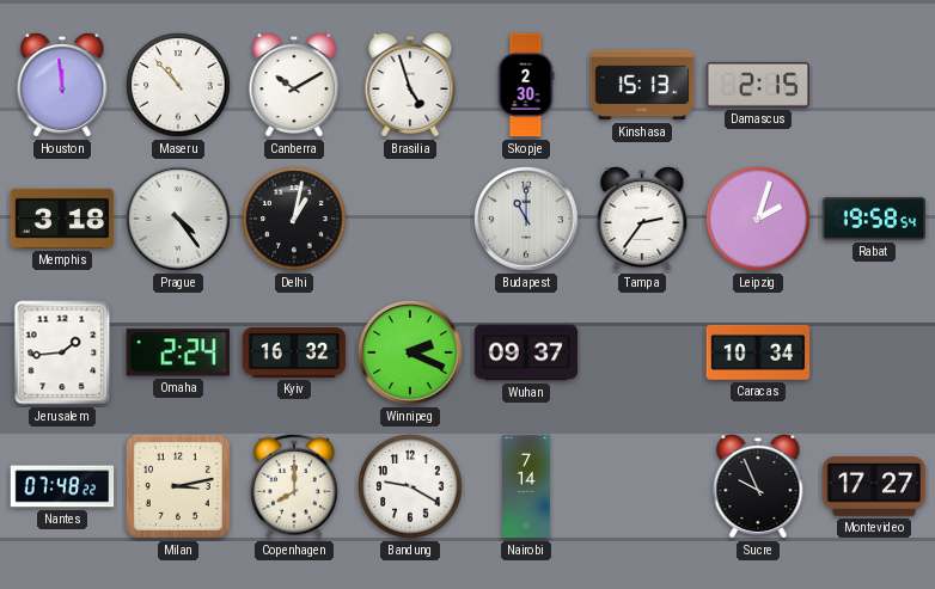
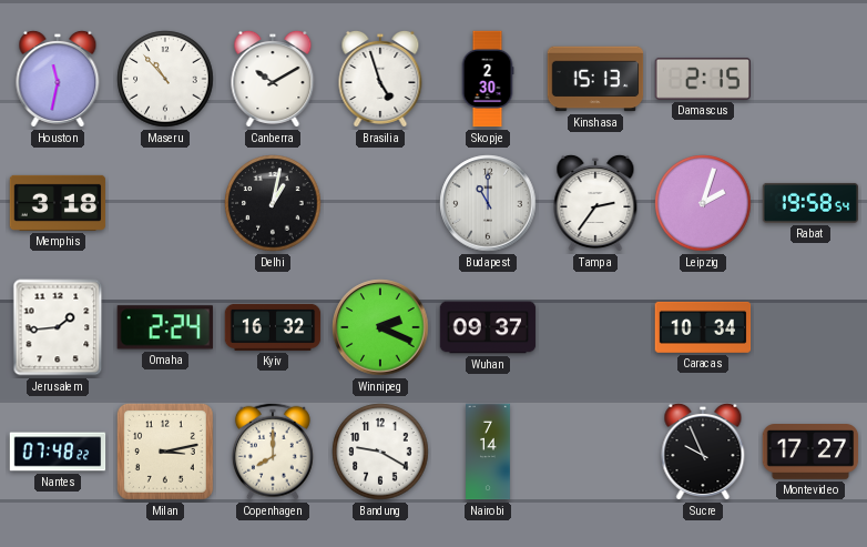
Houston: 11:59 -> 11:32 (58, 79)
Prague: 4:24 -> none (178, 219)
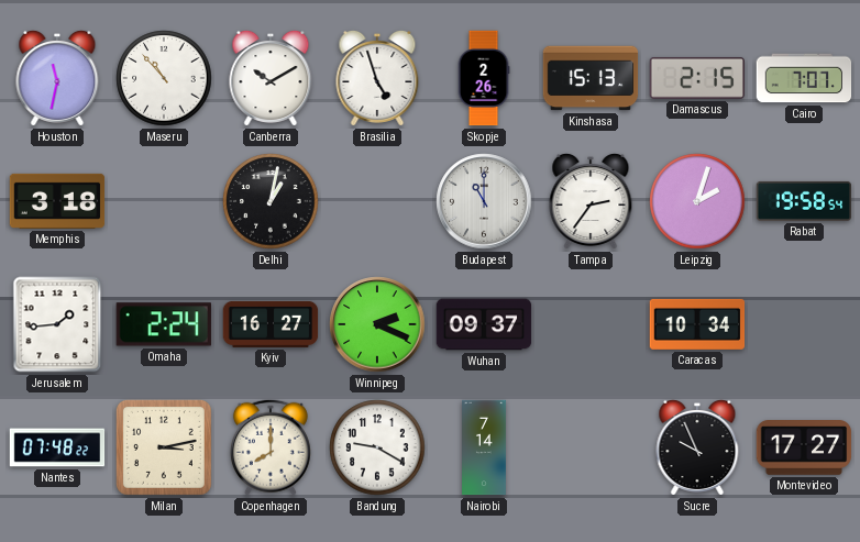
Skopje: 2:30 -> 2:26 (484, 78)
Cairo: none -> 7:07 (804, 78)
Kyiv: 16:32 -> 16:27 (271, 324)
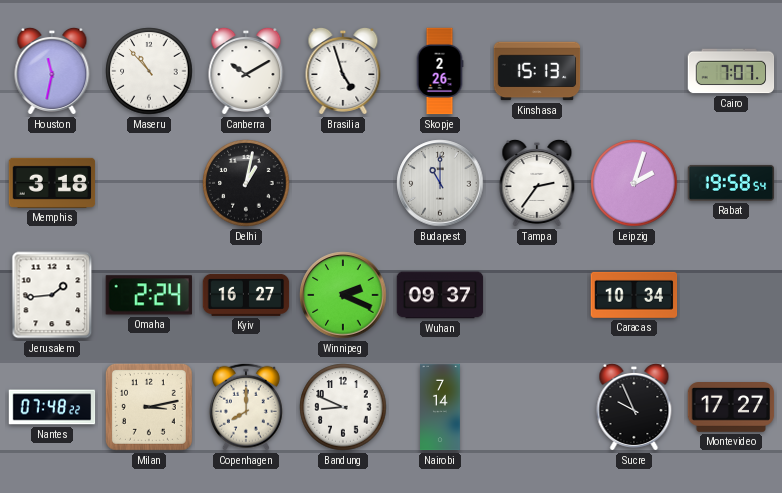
Damascus: 2:15 -> none (696, 78)
Bandung: 9:20 -> 8:49 (343, 407)
